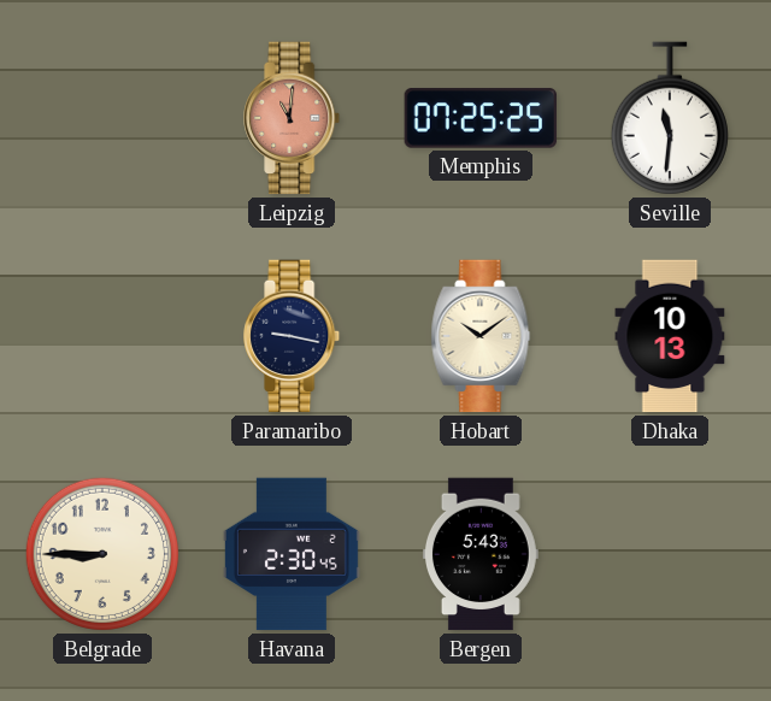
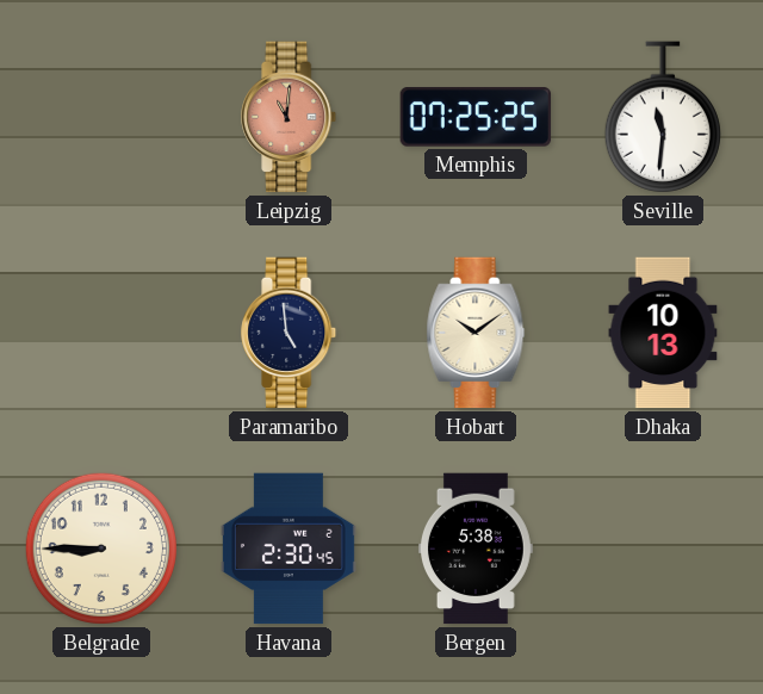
Paramaribo: 9:17 -> 4:59 (290, 333)
Bergen: 5:43 -> 5:38 (476, 549)
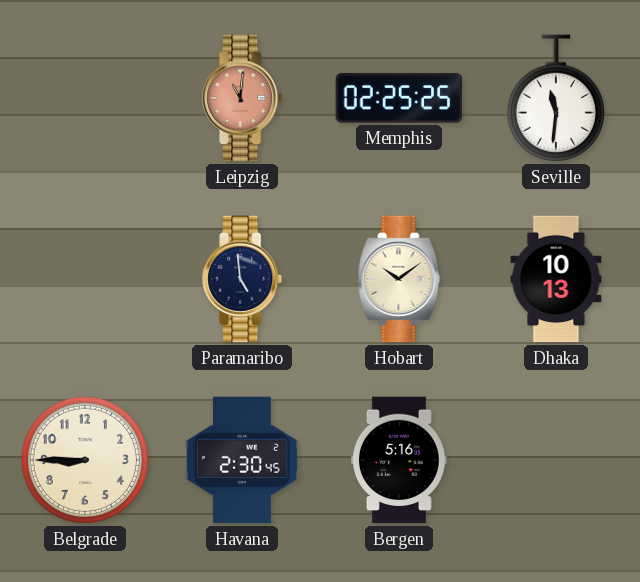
Memphis: 07:25 -> 02:25 (399, 98)
Bergen: 5:38 -> 5:16 (399, 460)
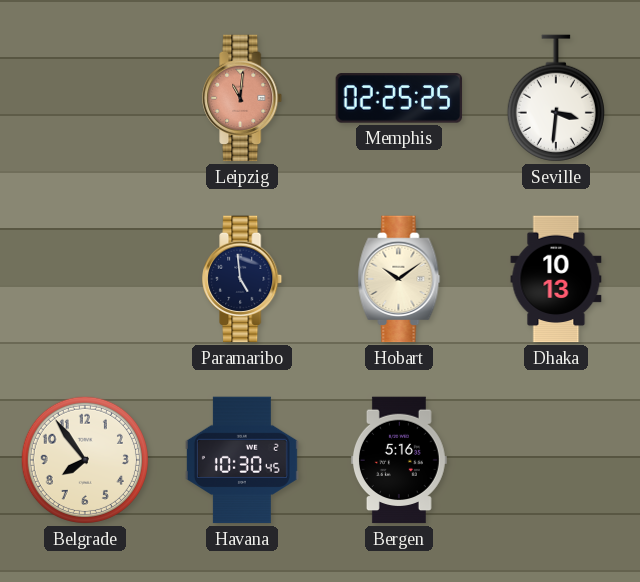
Seville: 11:31 -> 3:31 (556, 98)
Belgrade: 8:45 -> 7:54 (85, 460)
Havana: 2:30 -> 10:30 (242, 460)
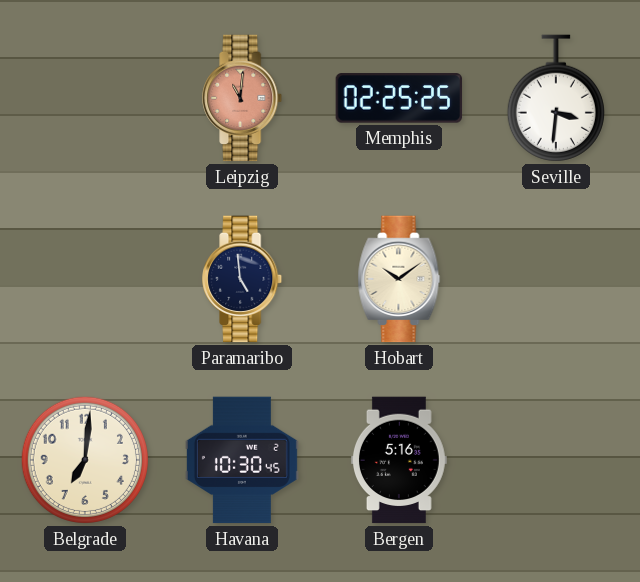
Dhaka: 10:13 -> none (556, 279)
Belgrade: 7:54 -> 7:01 (85, 460)
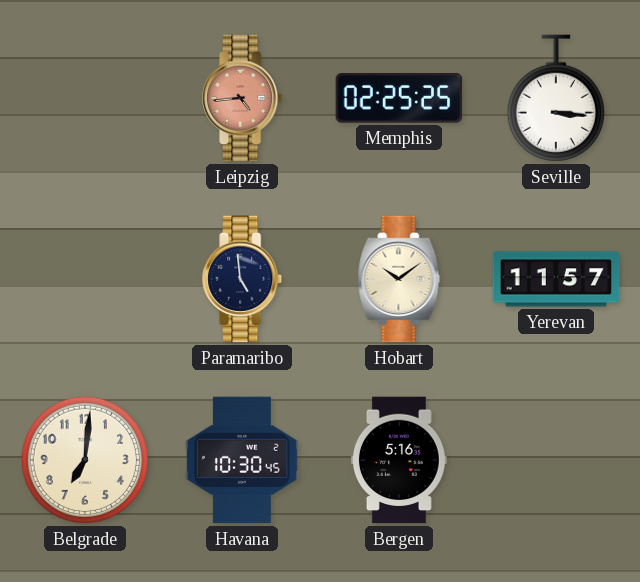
Leipzig: 11:01 -> 4:44 (243, 98)
Seville: 3:31 -> 3:16 (556, 98)
Yerevan: none -> 11:57 (556, 279)
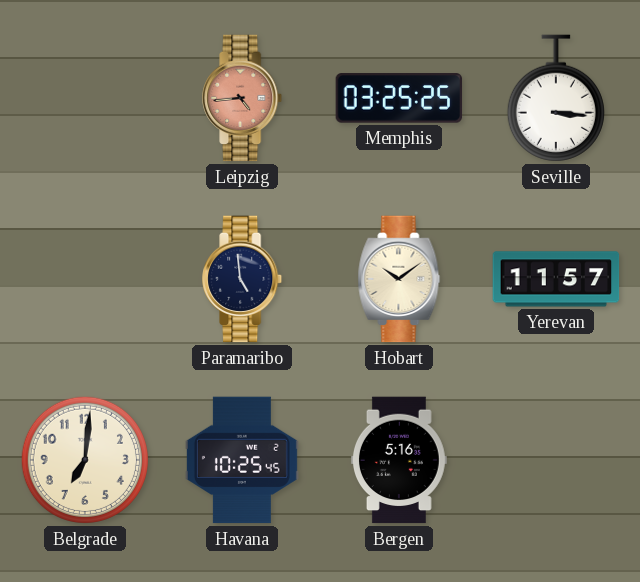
Memphis: 02:25 -> 03:25 (399, 98)
Havana: 10:30 -> 10:25 (242, 460)
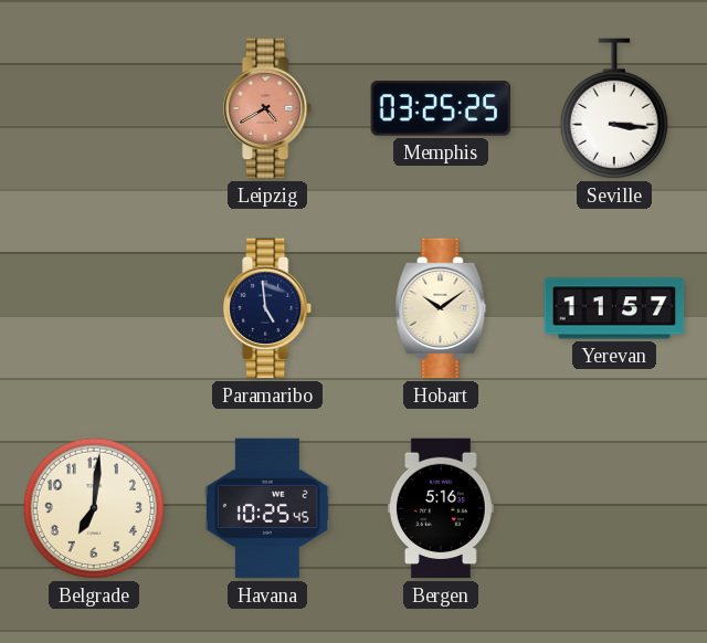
Leipzig: 4:44 -> 4:40 (268, 108)
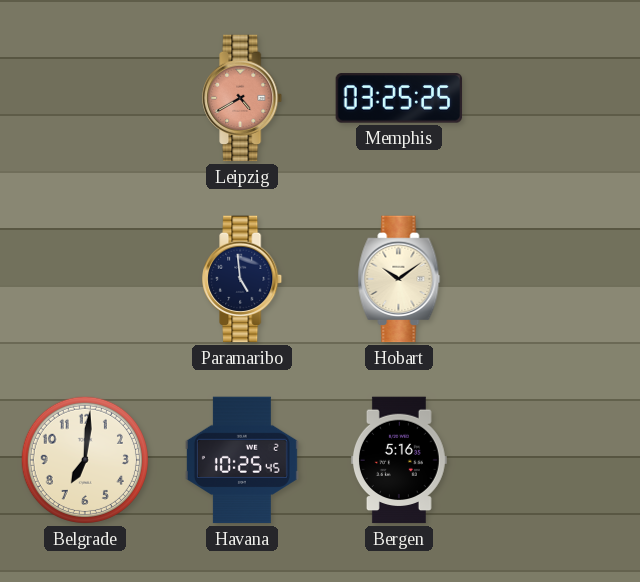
Seville: 3:16 -> none (614, 108)
Yerevan: 11:57 -> none (614, 308)
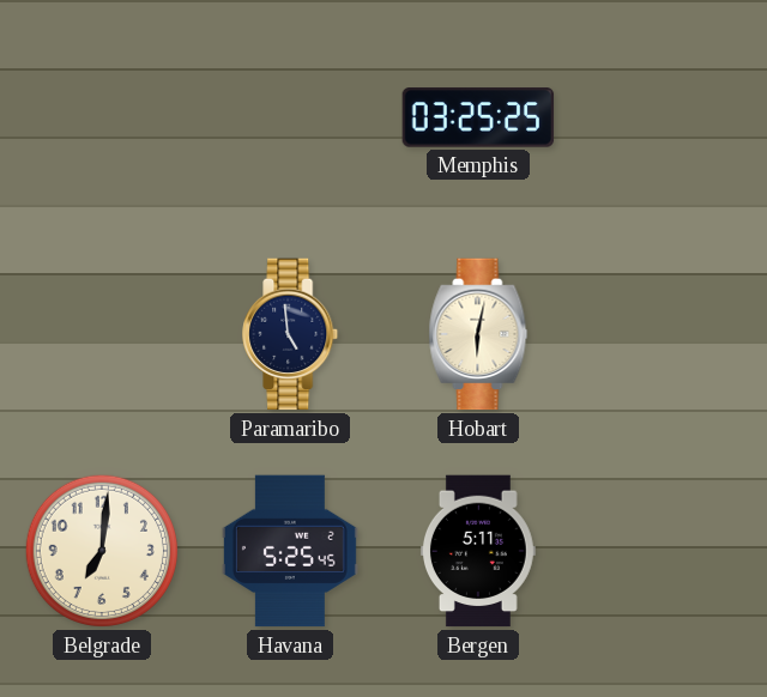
Leipzig: 4:40 -> none (243, 98)
Hobart: 10:09 -> 6:02 (478, 334)
Havana: 10:25 -> 5:25 (290, 551)
Bergen: 5:16 -> 5:11 (478, 551)
